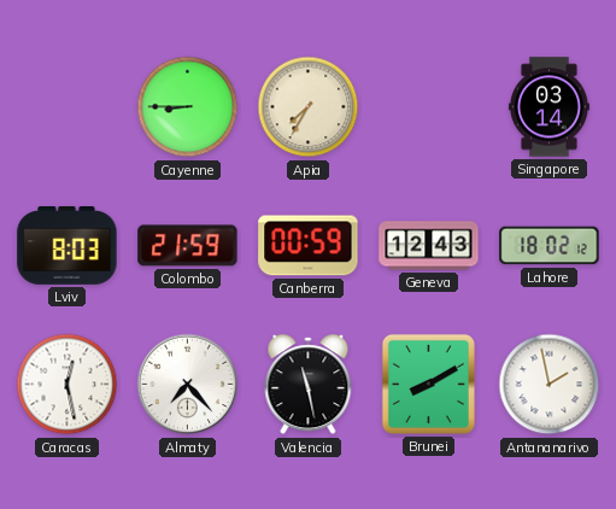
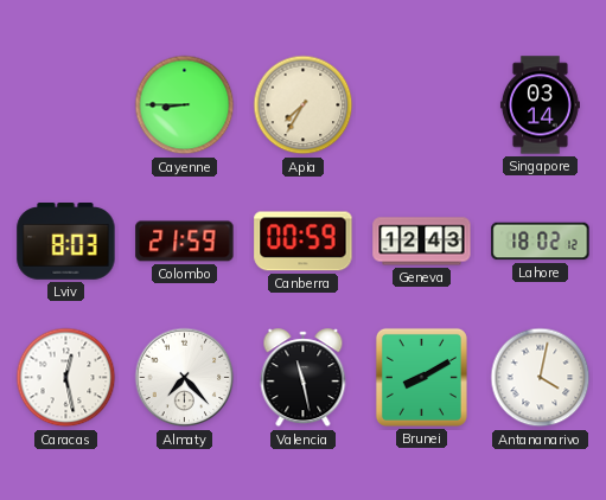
Antananarivo: 1:58 -> 4:02 (541, 378)
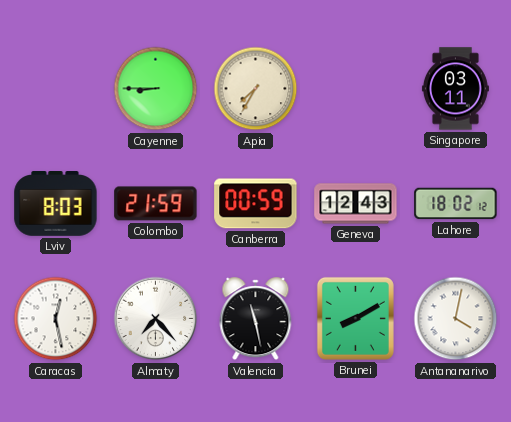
Singapore: 03:14 -> 03:11 (455, 89)
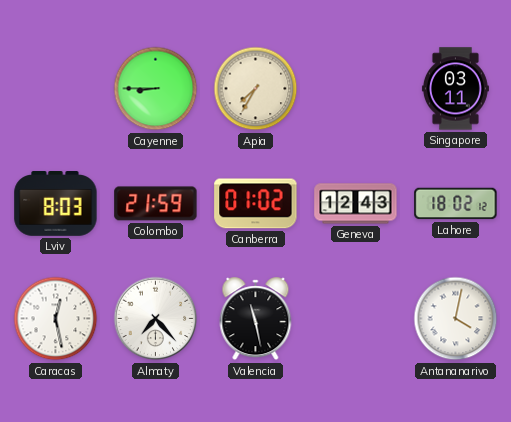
Canberra: 00:59 -> 01:02 (256, 204)
Brunei: 8:10 -> none (355, 318)
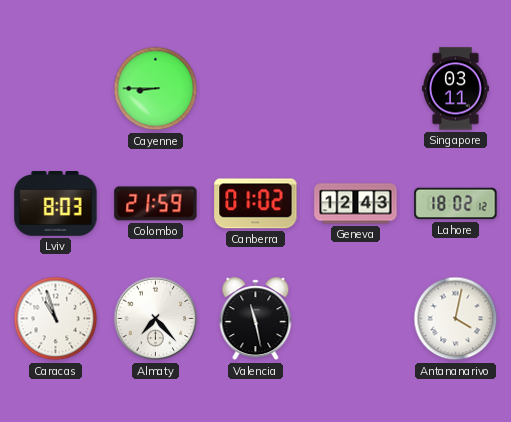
Apia: 7:35 -> none (256, 89)
Caracas: 12:28 -> 10:57 (56, 319)
